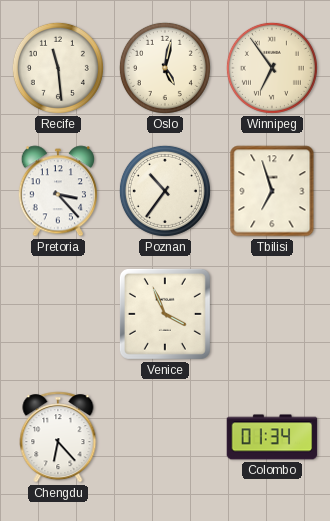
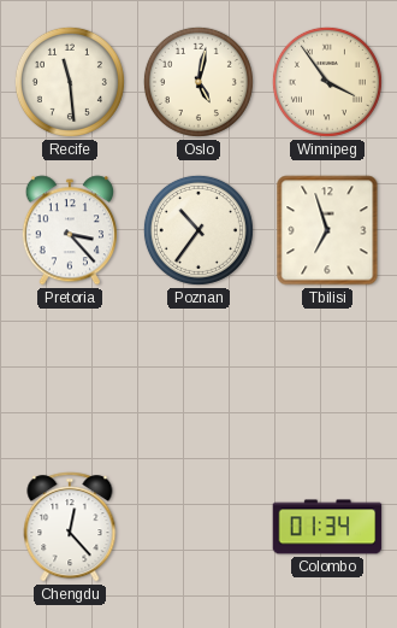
Winnipeg: 6:54 -> 3:54 (327, 82)
Venice: 3:56 -> none (165, 314)
Chengdu: 6:23 -> 12:23 (70, 527)
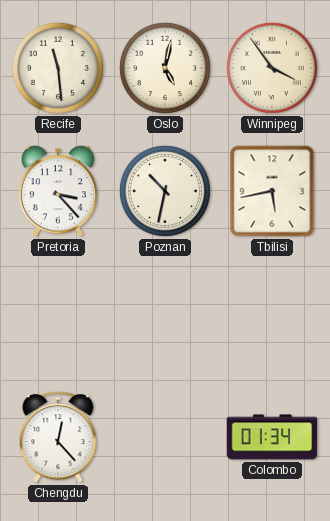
Poznan: 10:36 -> 10:32 (165, 191)
Tbilisi: 6:57 -> 5:43 (272, 191)
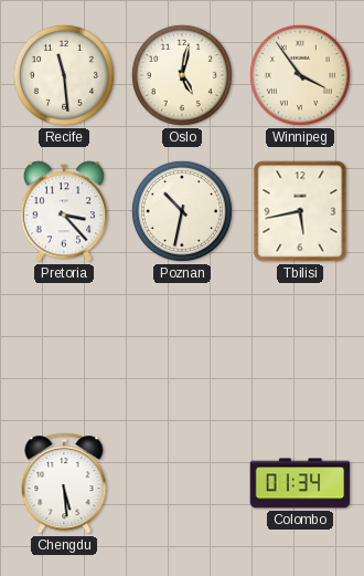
Chengdu: 12:23 -> 5:29 (64, 483)
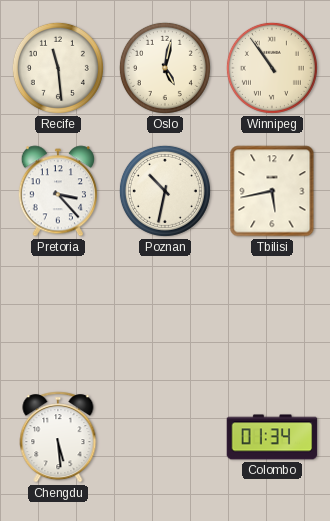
Winnipeg: 3:54 -> 10:54 (272, 68)
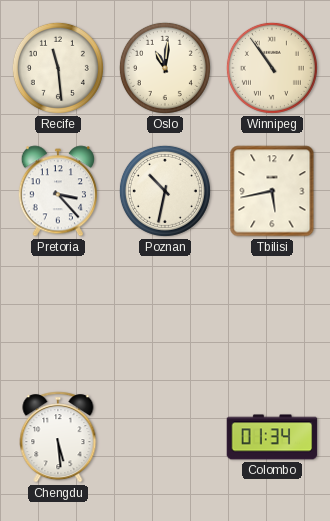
Oslo: 5:02 -> 11:01 (165, 68)
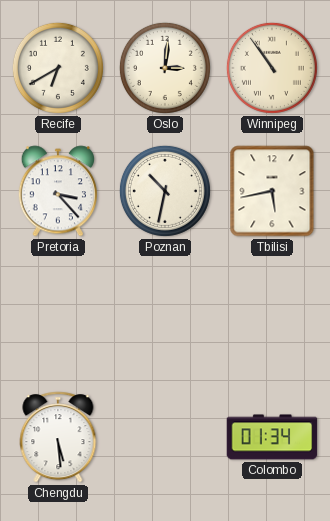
Recife: 11:29 -> 6:40 (58, 68)
Oslo: 11:01 -> 3:01 (165, 68)
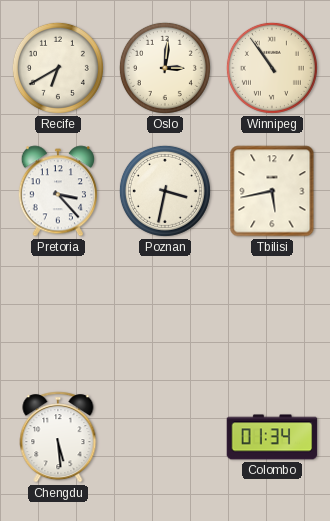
Poznan: 10:32 -> 3:32 (165, 191)
